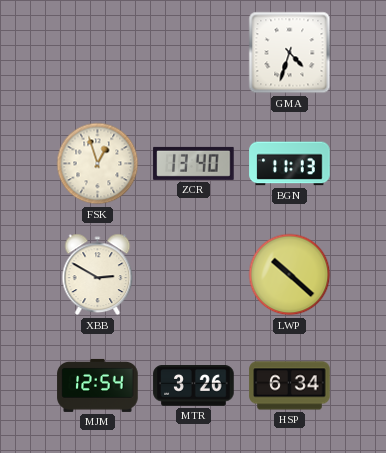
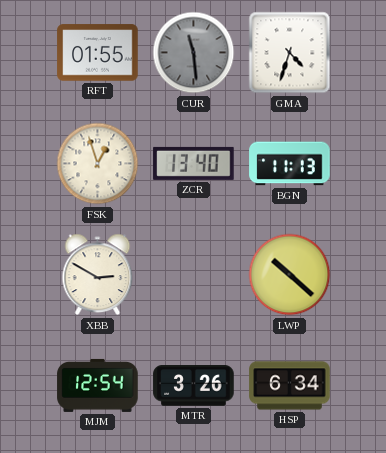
RFT: none -> 01:55 (98, 53)
CUR: none -> 11:29 (194, 53)
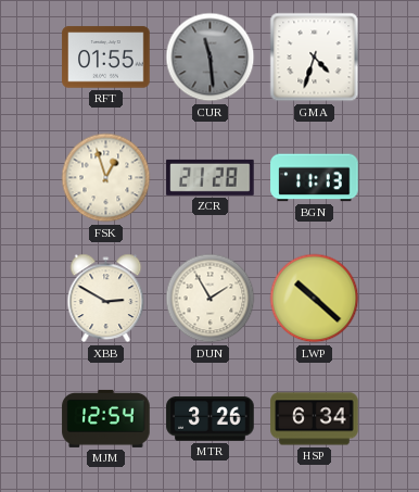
ZCR: 13:40 -> 21:28 (211, 177)
DUN: none -> 1:55 (211, 299)
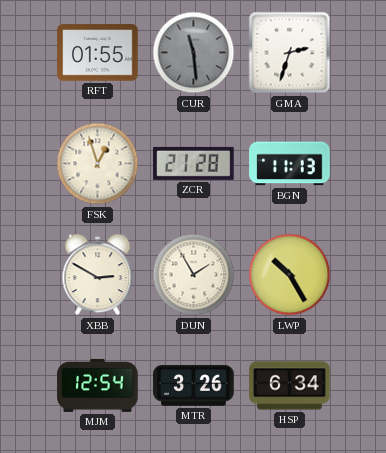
GMA: 4:33 -> 2:33 (290, 53)
LWP: 10:22 -> 10:25 (290, 275)
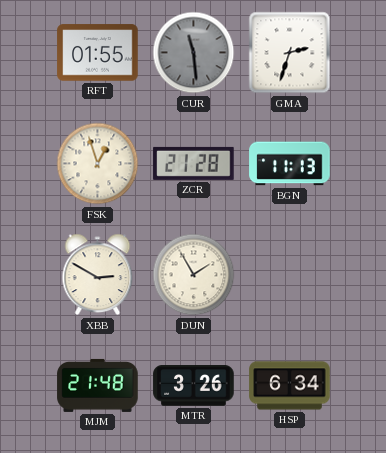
LWP: 10:25 -> none (290, 275)
MJM: 12:54 -> 21:48 (98, 385)
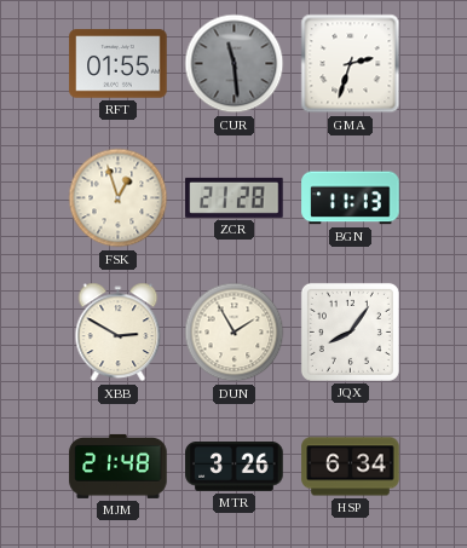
JQX: none -> 8:06 (350, 331)
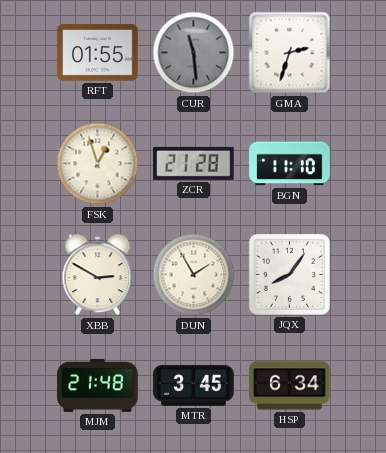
BGN: 11:13 -> 11:10 (290, 164)
MTR: 3:26 -> 3:45 (194, 386)
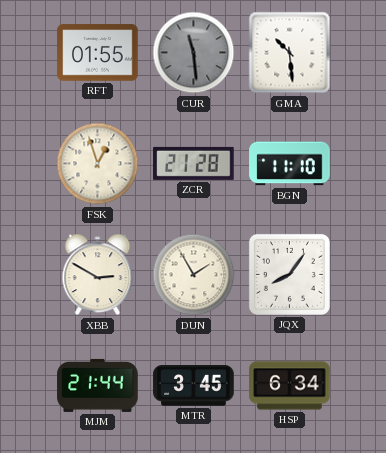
GMA: 2:33 -> 10:29 (290, 53)
MJM: 21:48 -> 21:44 (98, 385)
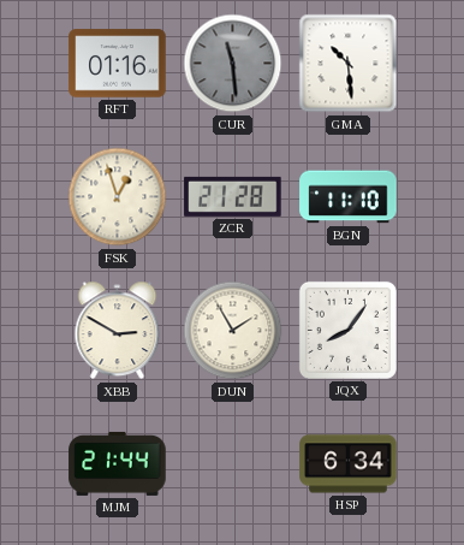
RFT: 01:55 -> 01:16 (118, 64)
MTR: 3:45 -> none (194, 386)
